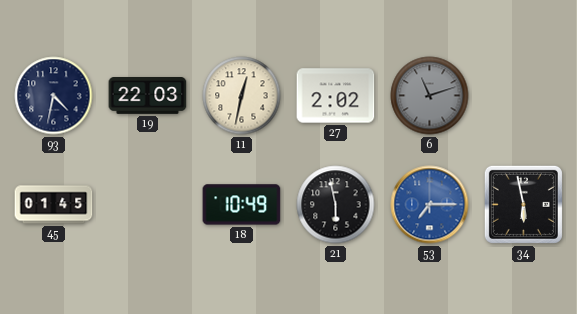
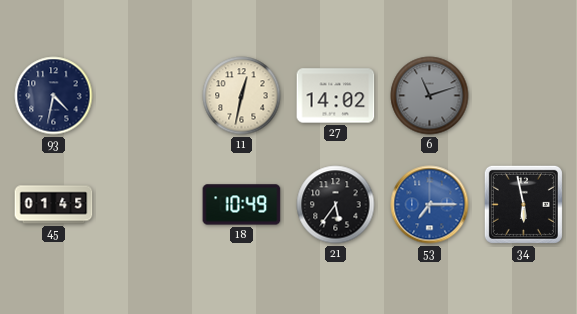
19: 22:03 -> none (148, 96)
27: 2:02 -> 14:02 (336, 96)
21: 5:58 -> 5:36 (336, 205)
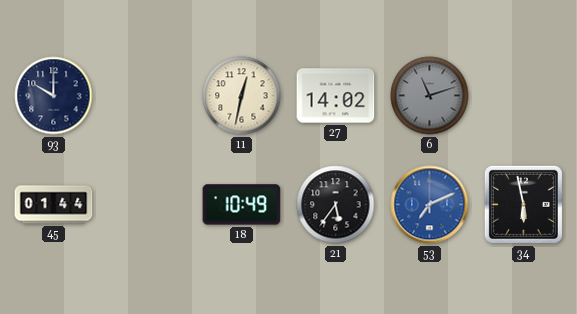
93: 4:32 -> 10:00 (54, 96)
45: 01:45 -> 01:44 (54, 205)
53: 7:15 -> 7:11 (430, 205)
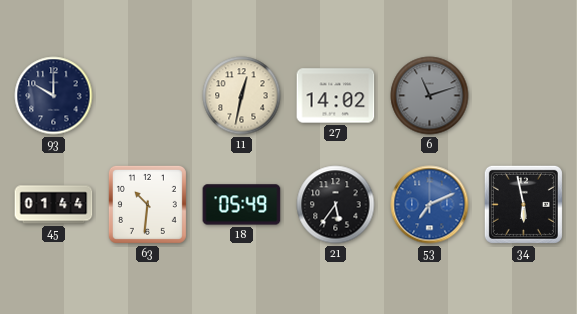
63: none -> 10:31 (147, 204)
18: 10:49 -> 05:49 (242, 205)
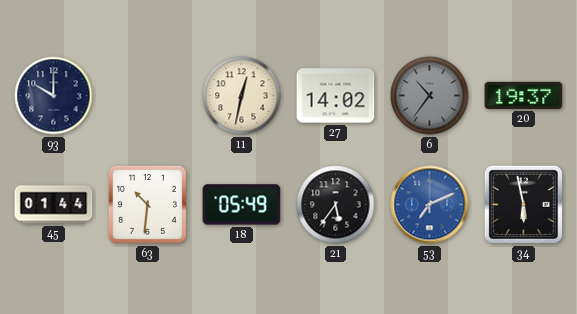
6: 11:12 -> 10:36 (430, 96)
20: none -> 19:37 (524, 95)
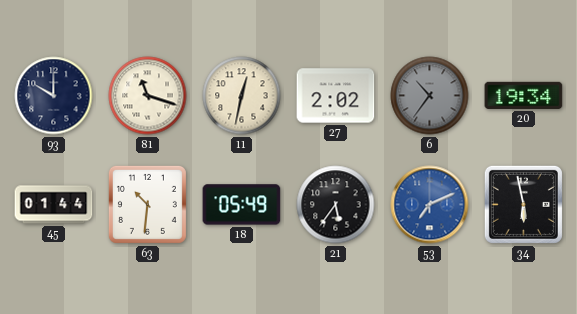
81: none -> 11:18 (148, 96)
27: 14:02 -> 2:02 (336, 96)
20: 19:37 -> 19:34 (524, 95)
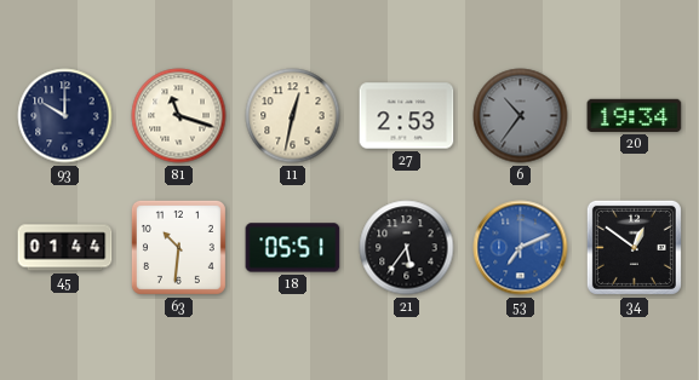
27: 2:02 -> 2:53 (407, 116)
18: 05:49 -> 05:51 (293, 248)
34: 5:58 -> 12:51 (634, 247)
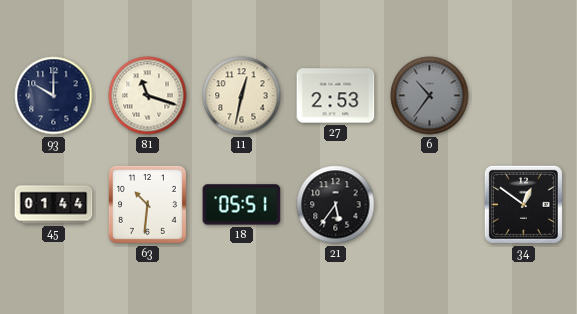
20: 19:34 -> none (635, 115)
53: 7:11 -> none (521, 248)
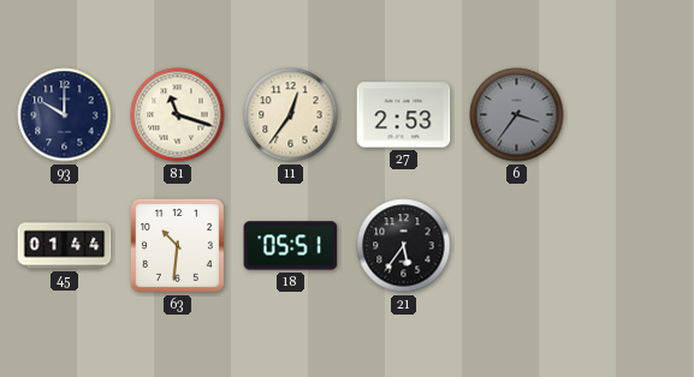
11: 12:32 -> 12:36 (291, 115)
6: 10:36 -> 3:36 (517, 115)
34: 12:51 -> none (523, 204)
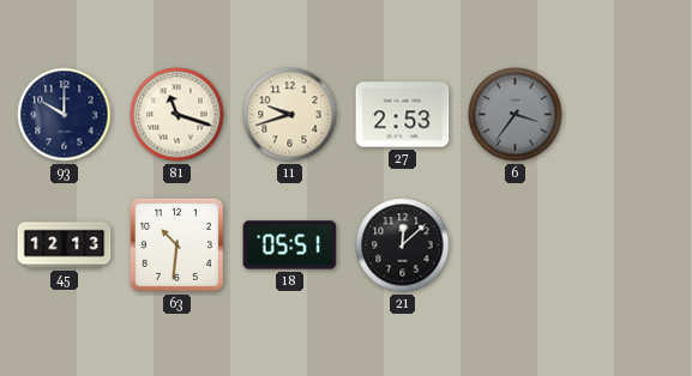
11: 12:36 -> 9:42 (290, 115)
45: 01:44 -> 12:13 (65, 245)
21: 5:36 -> 12:08 (403, 245)
